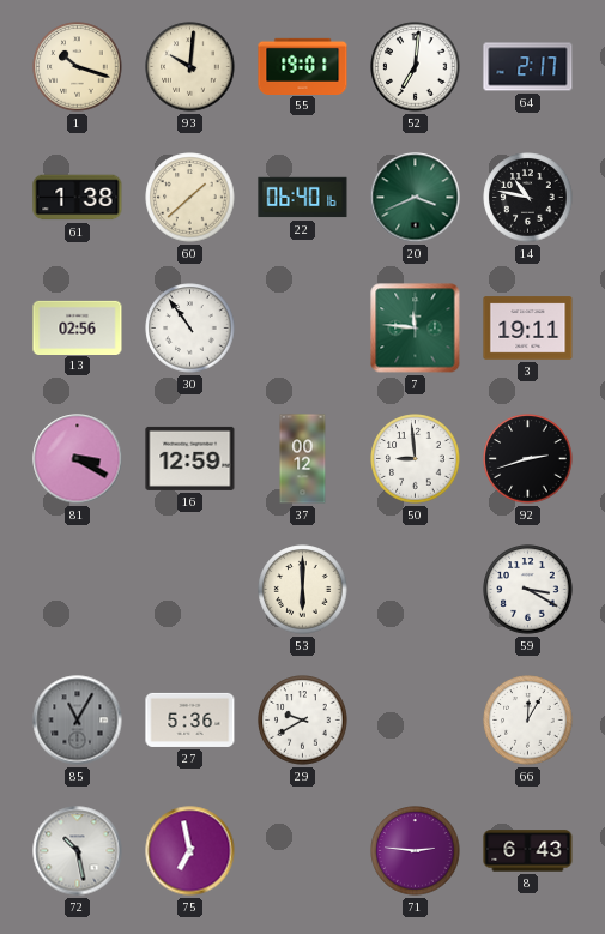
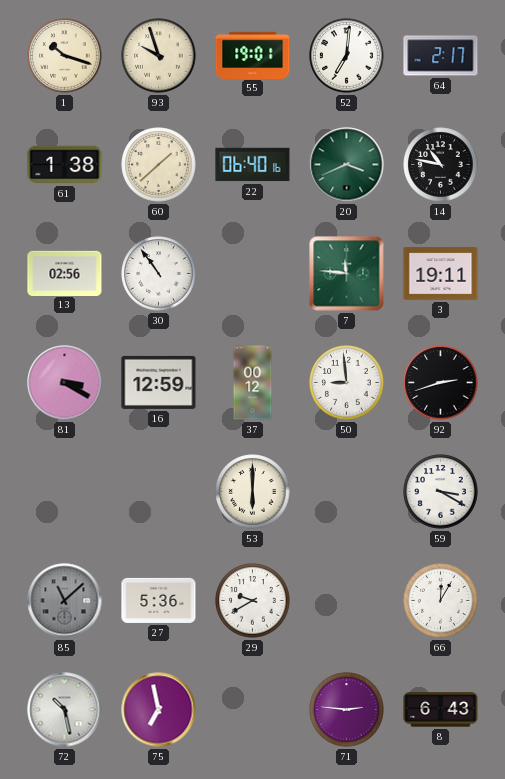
93: 10:01 -> 9:57 (159, 56)
85: 11:05 -> 11:08 (65, 601)
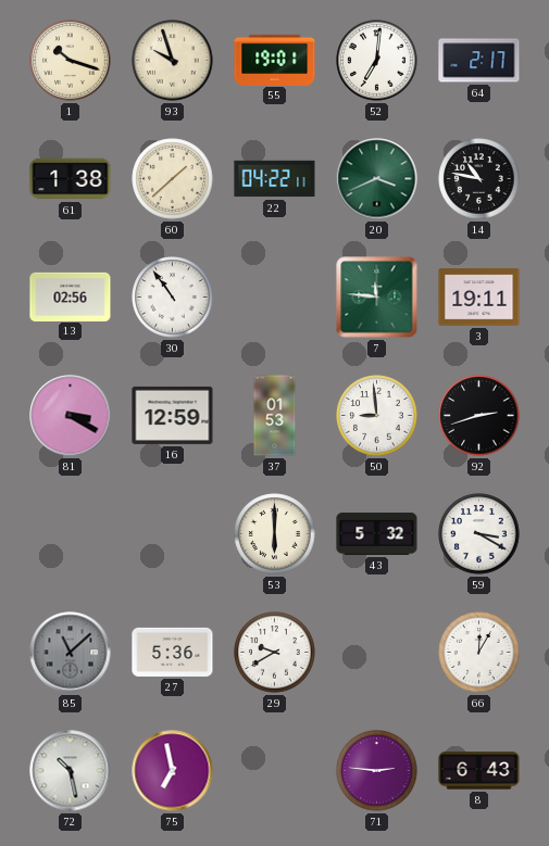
22: 06:40 -> 04:22 (275, 179)
37: 00:12 -> 01:53 (275, 416)
43: none -> 5:32 (377, 533)
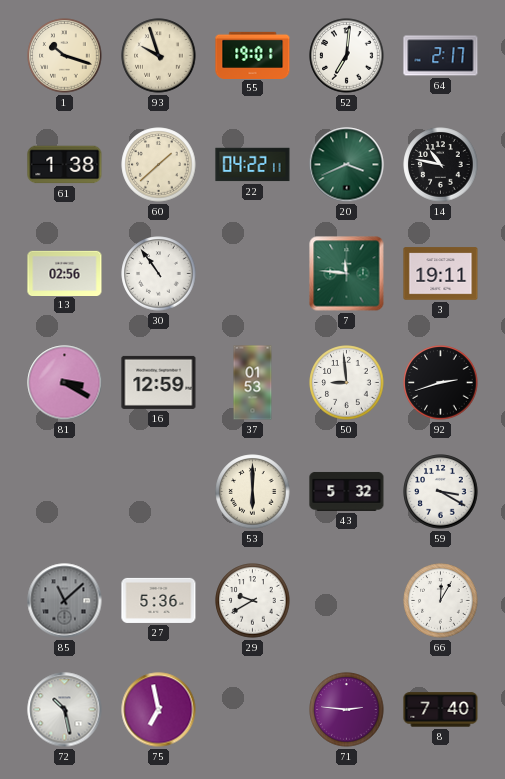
8: 6:43 -> 7:40 (441, 710)
